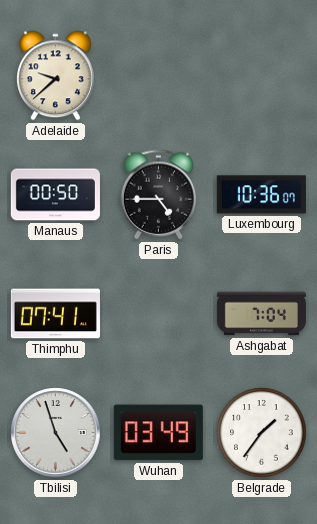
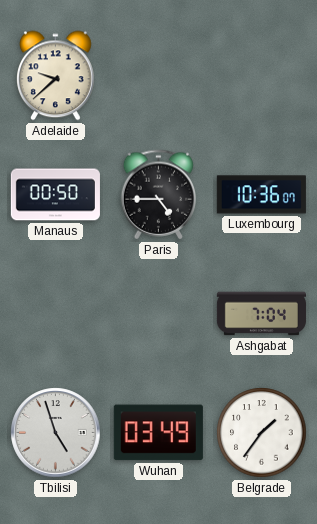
Thimphu: 07:41 -> none (55, 314)
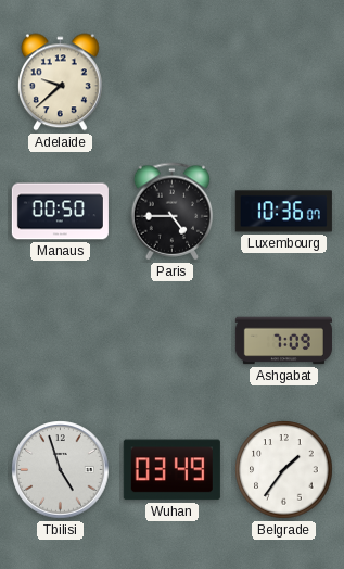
Ashgabat: 7:04 -> 7:09 (283, 341)
